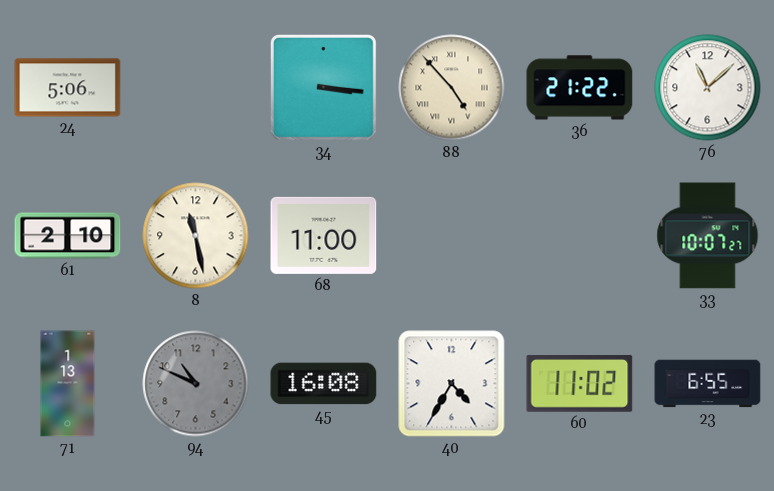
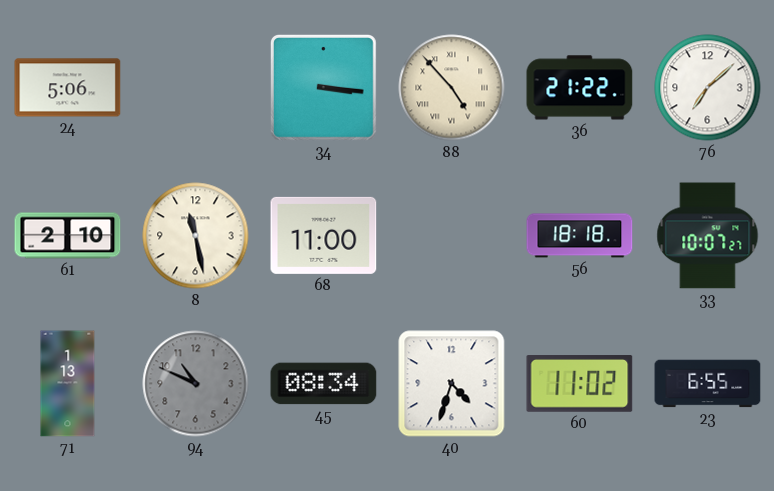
76: 11:08 -> 7:08 (708, 88)
56: none -> 18:18 (580, 236)
45: 16:08 -> 08:34 (324, 384)
40: 4:35 -> 4:33 (452, 384)
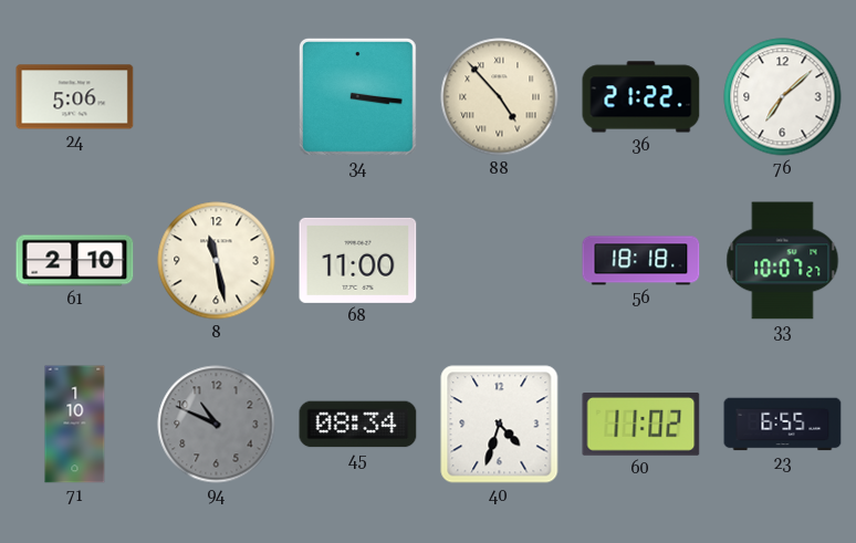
71: 1:13 -> 1:10 (75, 425)
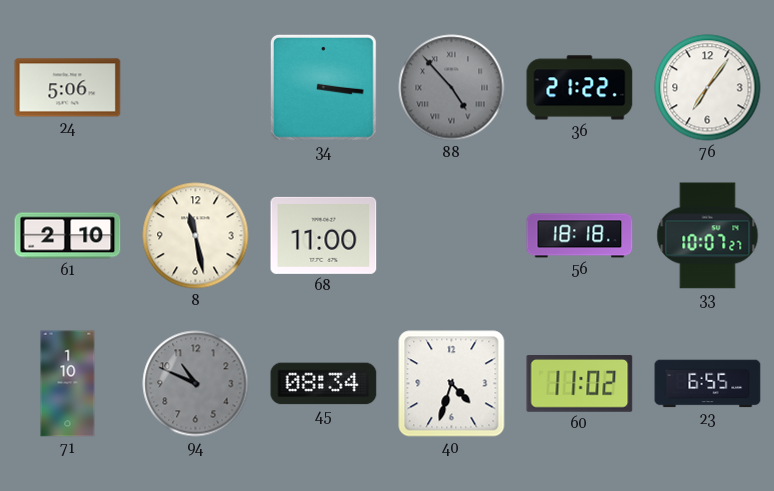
88 dial: cream -> grey (452, 88)
76: 7:08 -> 7:06 (708, 88)
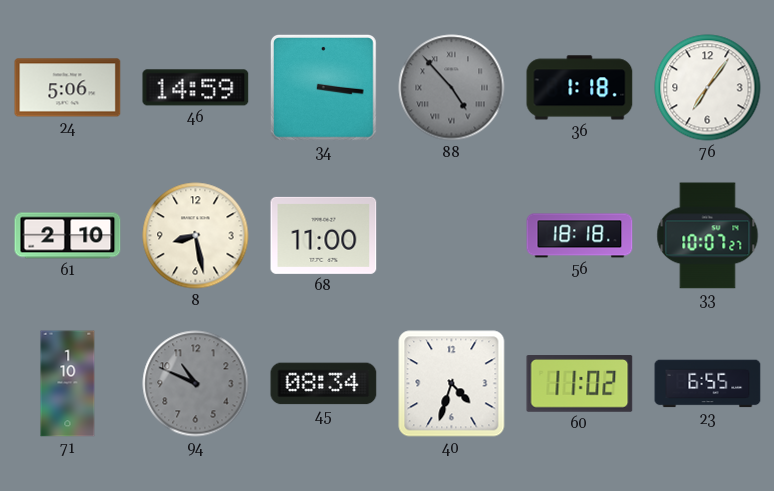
46: none -> 14:59 (196, 88)
36: 21:22 -> 1:18 (580, 88)
8: 11:28 -> 8:28 (196, 236)
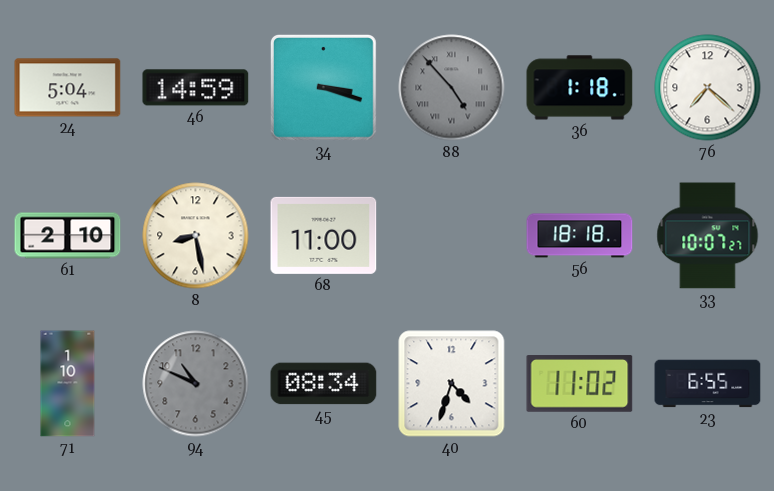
24: 5:06 -> 5:04 (68, 88)
34: 3:16 -> 3:18 (323, 87)
76: 7:06 -> 7:22 (708, 88)
